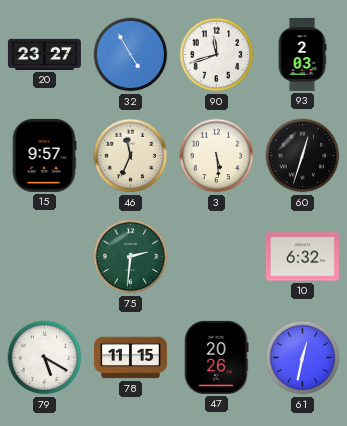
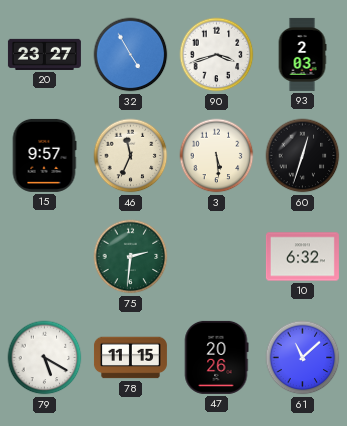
90: 11:42 -> 3:42 (217, 55)
61: 12:32 -> 11:08 (303, 358)
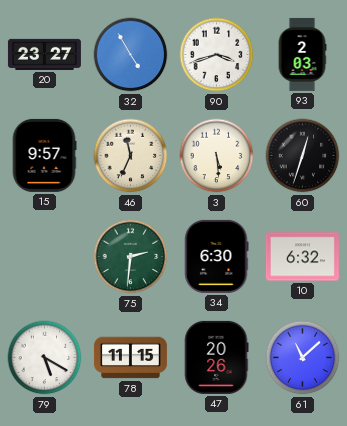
34: none -> 6:30 (217, 256)
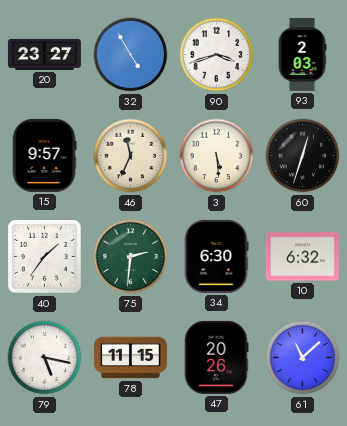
40: none -> 1:36 (45, 257)
79: 5:20 -> 5:17 (45, 358)
